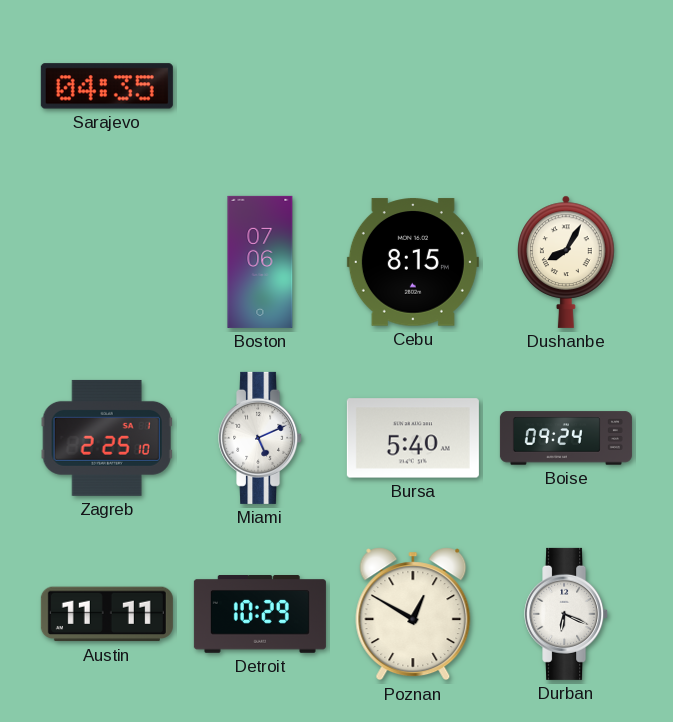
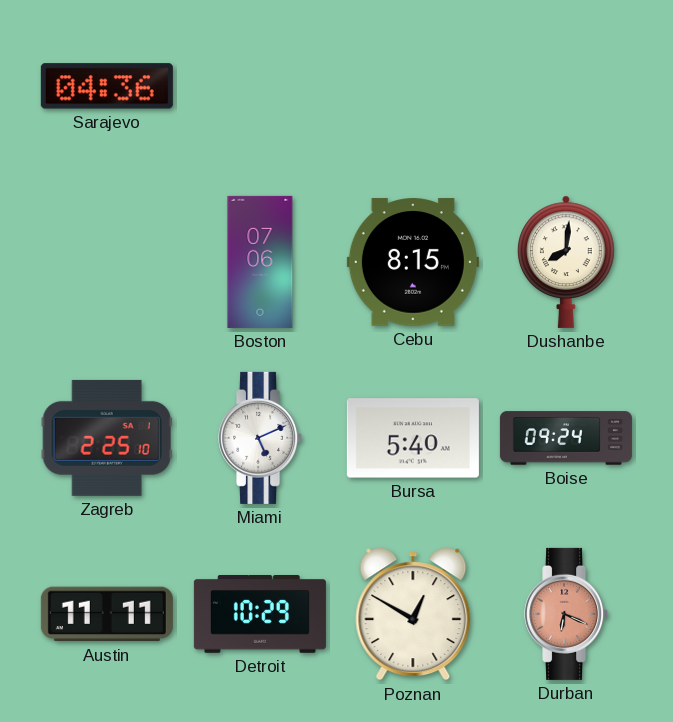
Sarajevo: 04:35 -> 04:36 (107, 86)
Dushanbe: 8:05 -> 8:01 (566, 262)
Durban dial: white -> salmon (567, 614)
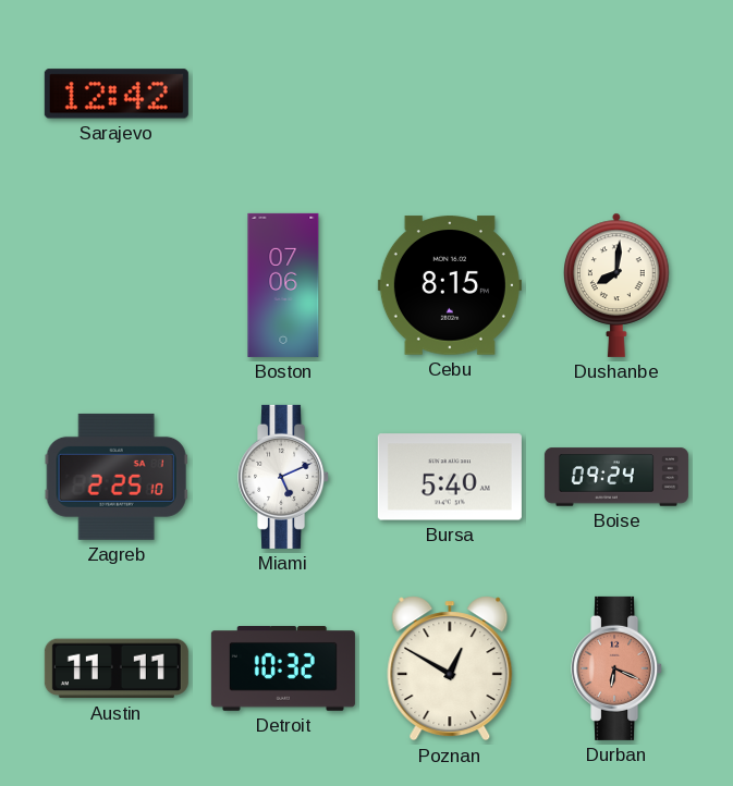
Sarajevo: 04:36 -> 12:42 (117, 94)
Detroit: 10:29 -> 10:32 (283, 670)
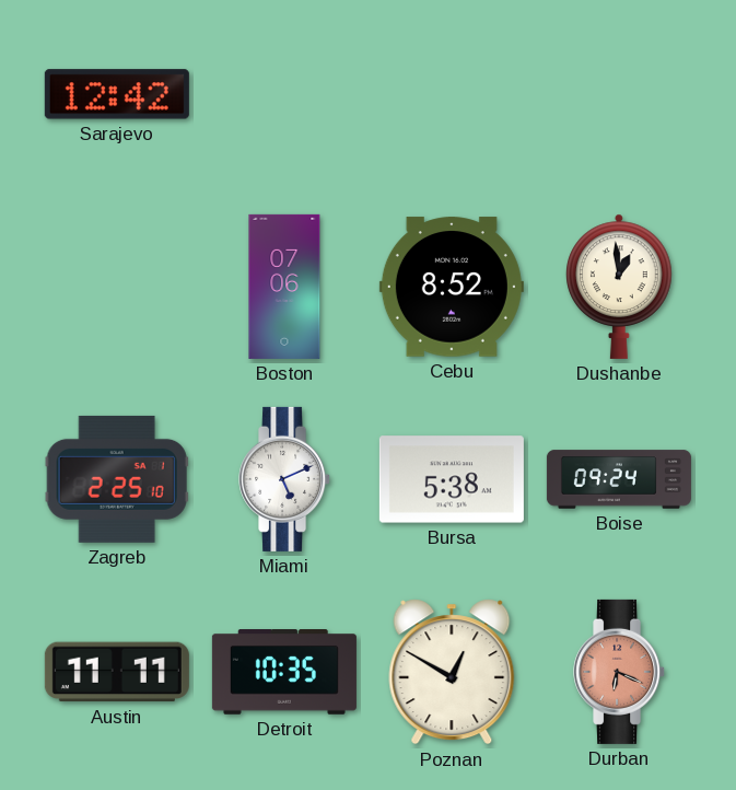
Cebu: 8:15 -> 8:52 (452, 287)
Dushanbe: 8:01 -> 12:59 (619, 287)
Bursa: 5:40 -> 5:38 (452, 479)
Detroit: 10:32 -> 10:35 (284, 673)
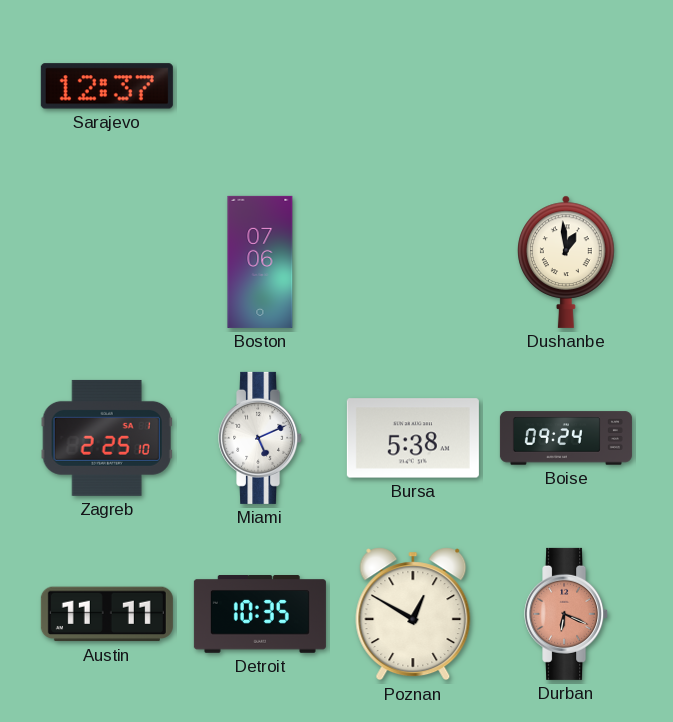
Sarajevo: 12:42 -> 12:37 (107, 86)
Cebu: 8:52 -> none (452, 287)
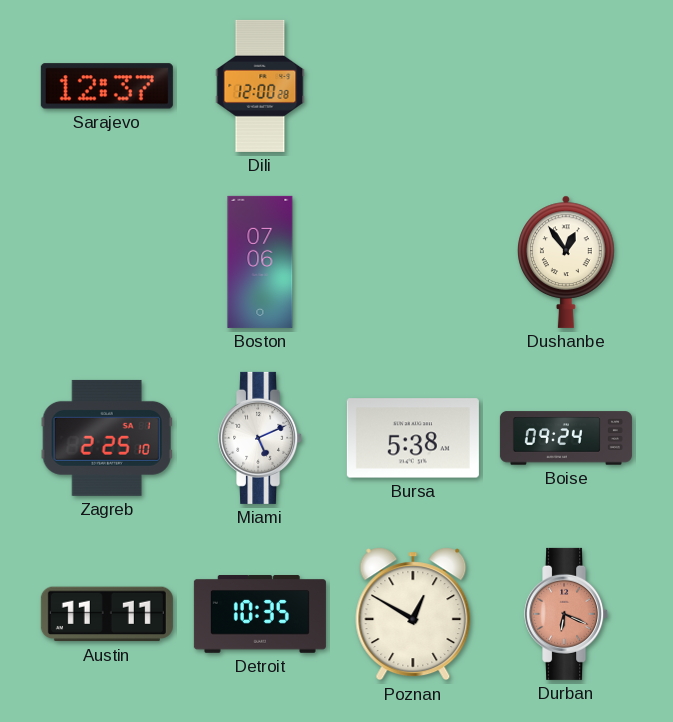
Dili: none -> 12:00 (260, 86)
Dushanbe: 12:59 -> 12:54 (566, 262)
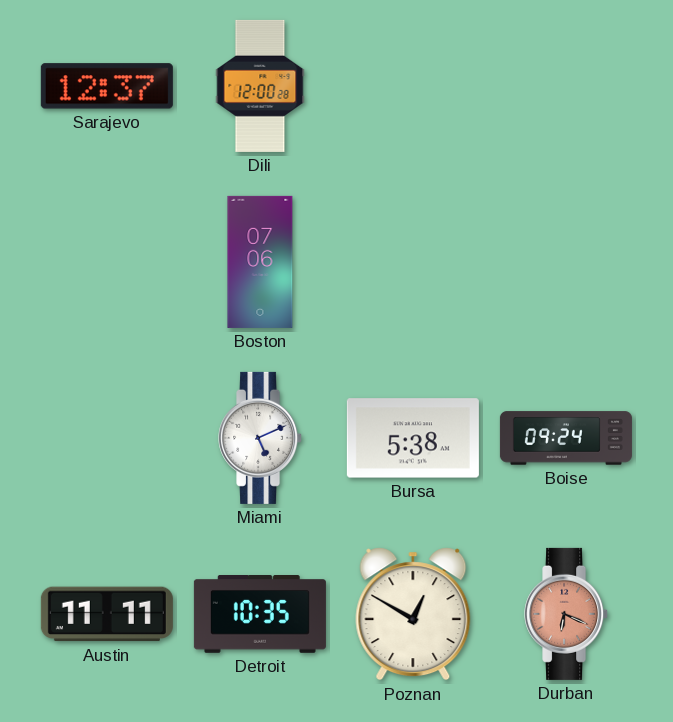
Dushanbe: 12:54 -> none (566, 262)
Zagreb: 2:25 -> none (107, 438)
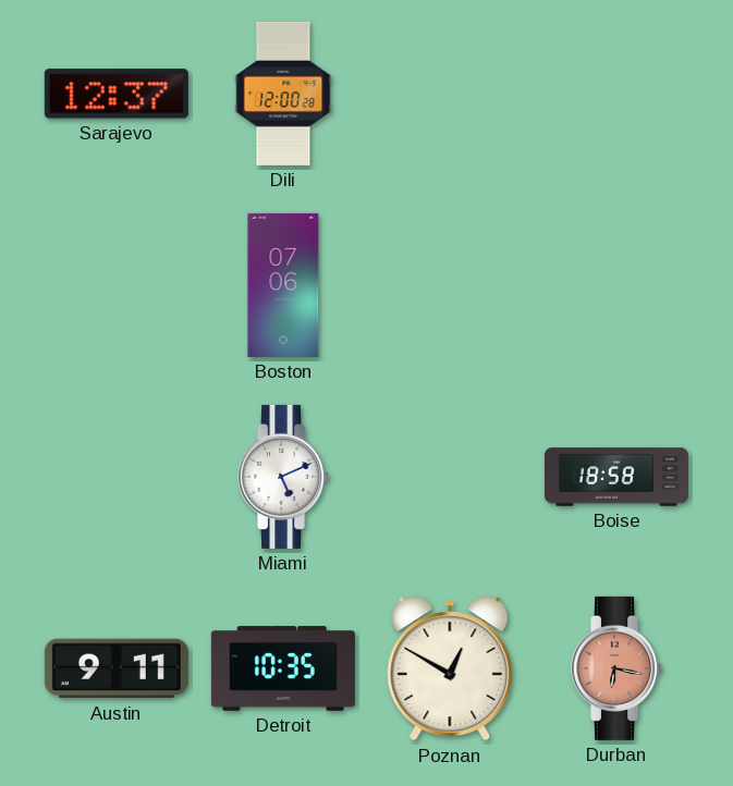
Bursa: 5:38 -> none (413, 438)
Boise: 09:24 -> 18:58 (616, 477)
Austin: 11:11 -> 9:11 (117, 668)
Durban: 6:19 -> 6:17 (618, 668)
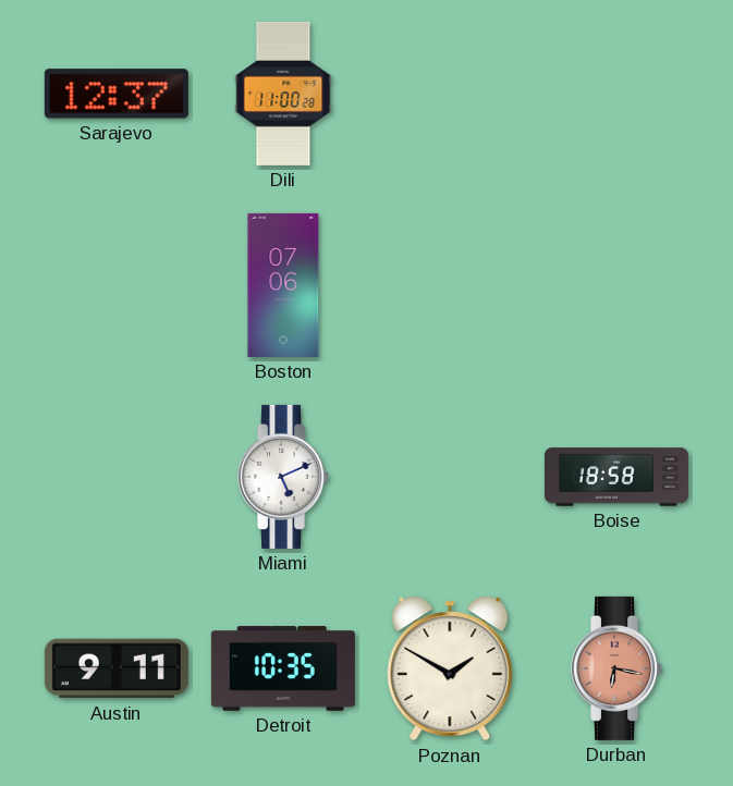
Dili: 12:00 -> 11:00 (283, 94)
Poznan: 12:50 -> 1:50 (450, 668)
